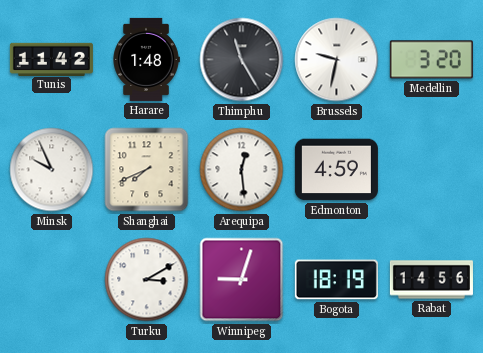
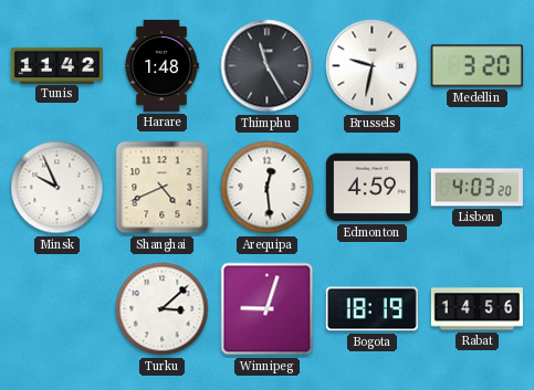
Shanghai: 7:41 -> 4:41 (163, 188)
Lisbon: none -> 4:03 (477, 188)
Turku: 3:10 -> 3:08 (163, 309)
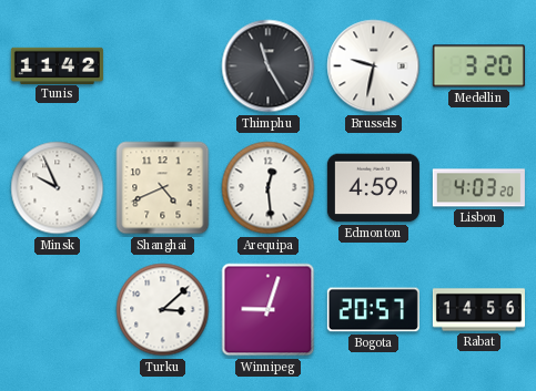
Harare: 1:48 -> none (161, 65)
Bogota: 18:19 -> 20:57 (373, 310)
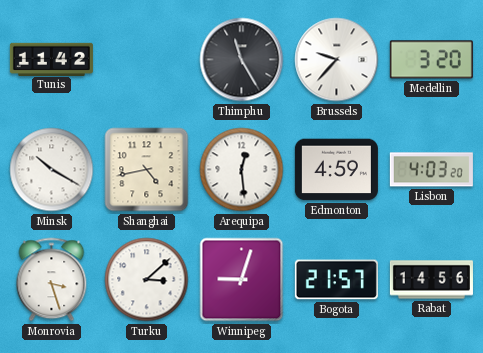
Brussels: 9:32 -> 9:37 (337, 60)
Minsk: 9:56 -> 10:20 (52, 170)
Shanghai: 4:41 -> 4:43 (147, 170)
Monrovia: none -> 3:27 (52, 280)
Bogota: 20:57 -> 21:57 (336, 280)
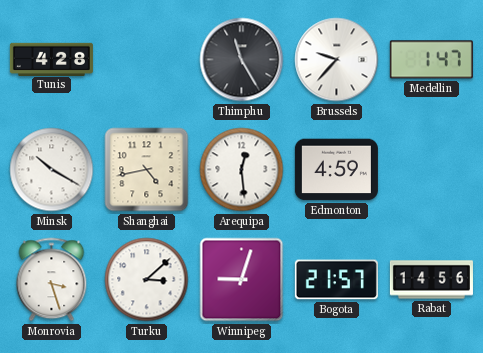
Tunis: 11:42 -> 4:28 (51, 59)
Medellin: 3:20 -> 1:47 (431, 60)
Lisbon: 4:03 -> none (431, 170)
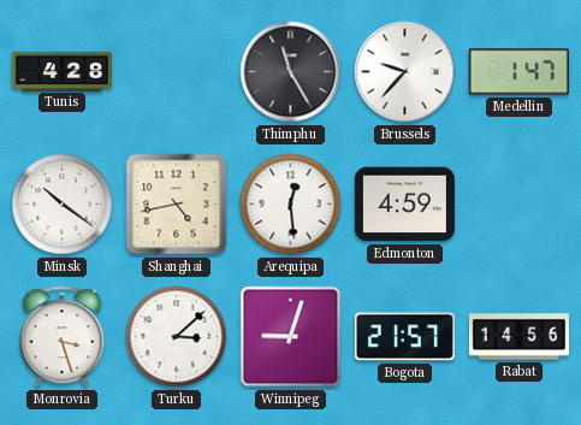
Minsk: 10:20 -> 10:21 (63, 205)
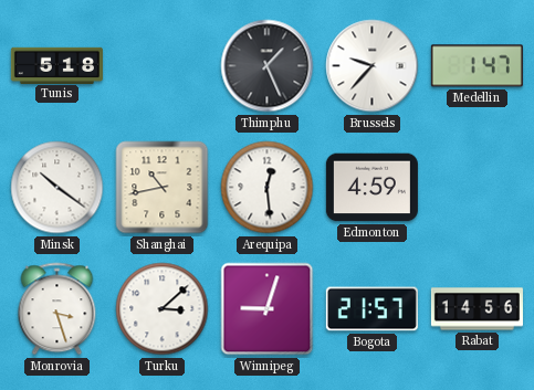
Tunis: 4:28 -> 5:18 (56, 65)
Thimphu: 11:25 -> 1:26 (268, 66)
Shanghai: 4:43 -> 10:43 (163, 188)
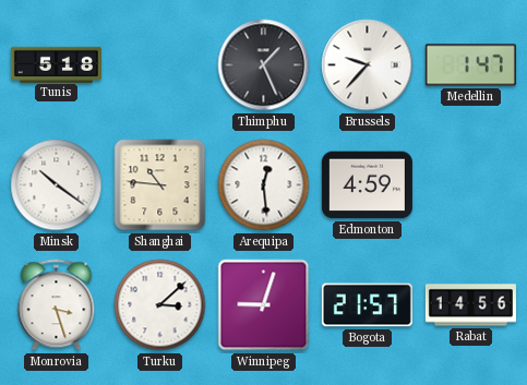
Shanghai: 10:43 -> 10:46 (160, 185)
